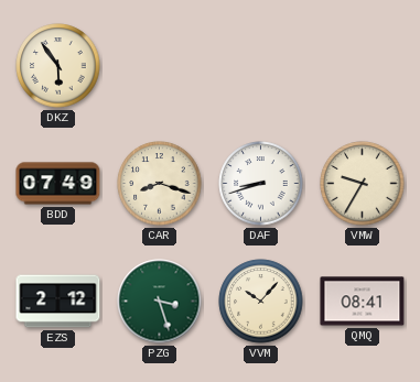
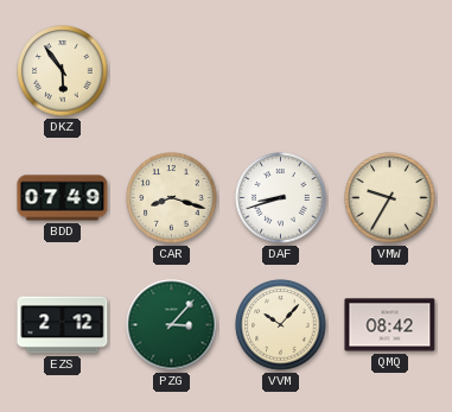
PZG: 3:27 -> 3:07 (172, 325)
QMQ: 08:41 -> 08:42 (390, 325)
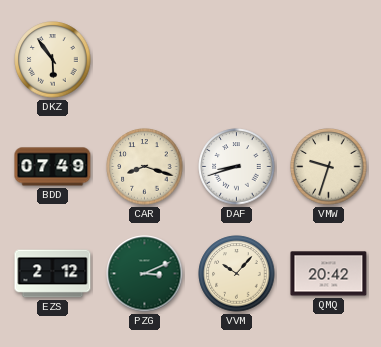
VMW: 9:35 -> 9:33 (329, 167)
PZG: 3:07 -> 3:11 (145, 274)
QMQ: 08:42 -> 20:42 (329, 274)
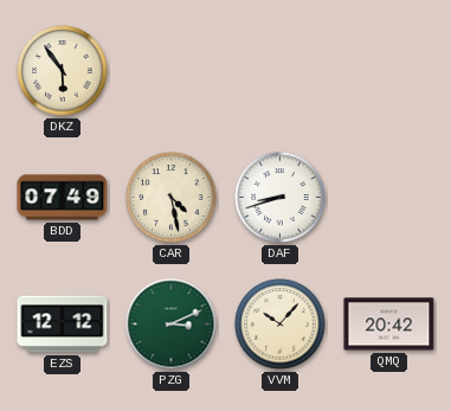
CAR: 8:18 -> 4:28 (172, 198)
VMW: 9:33 -> none (329, 167)
EZS: 2:12 -> 12:12 (63, 325)
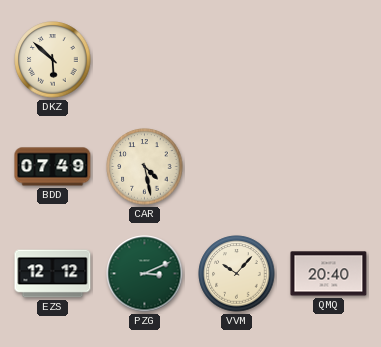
DKZ: 5:54 -> 5:52 (53, 60)
DAF: 8:42 -> none (281, 198)
QMQ: 20:42 -> 20:40 (329, 274)
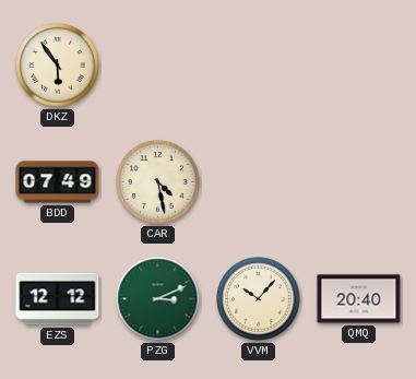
DKZ: 5:52 -> 5:54 (58, 66)
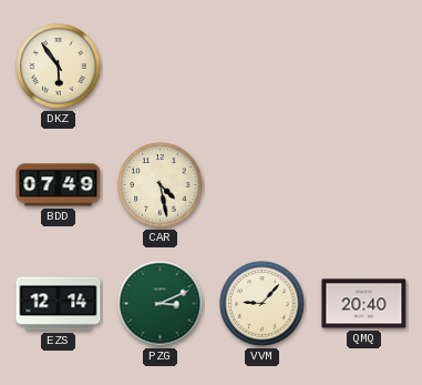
EZS: 12:12 -> 12:14 (59, 304)
VVM: 10:07 -> 9:07 (263, 304)
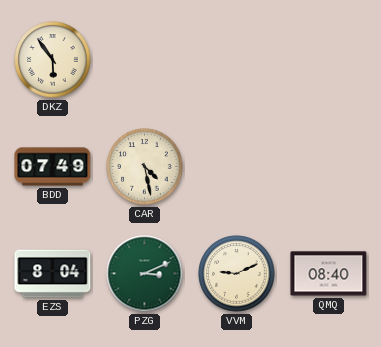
EZS: 12:14 -> 8:04 (53, 274)
VVM: 9:07 -> 9:11 (237, 274)
QMQ: 20:40 -> 08:40 (329, 274)
